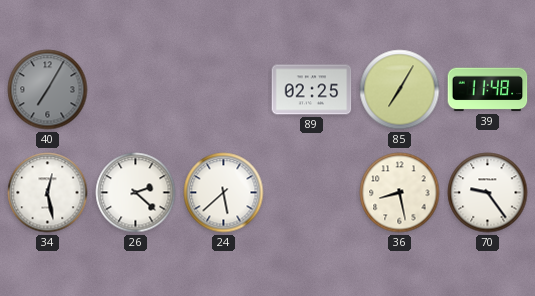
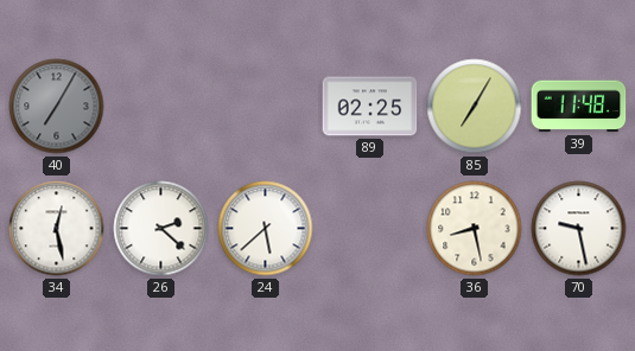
70: 9:24 -> 9:28 (579, 229)
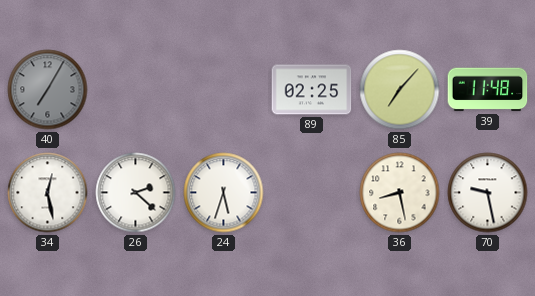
85: 7:05 -> 7:07 (400, 90)
24: 5:38 -> 5:33 (224, 193)
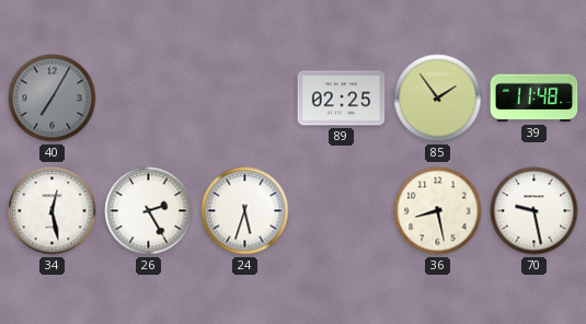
85: 7:07 -> 1:54 (438, 99)
26: 2:22 -> 2:25 (149, 211)
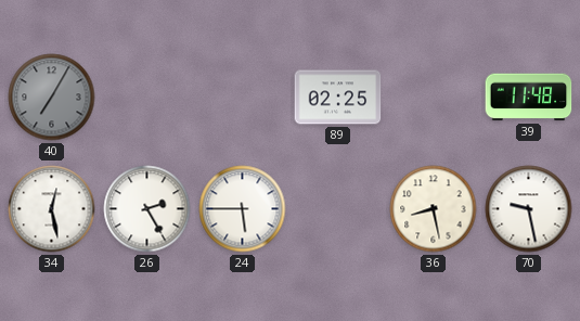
85: 1:54 -> none (438, 99)
24: 5:33 -> 5:45 (243, 209)
